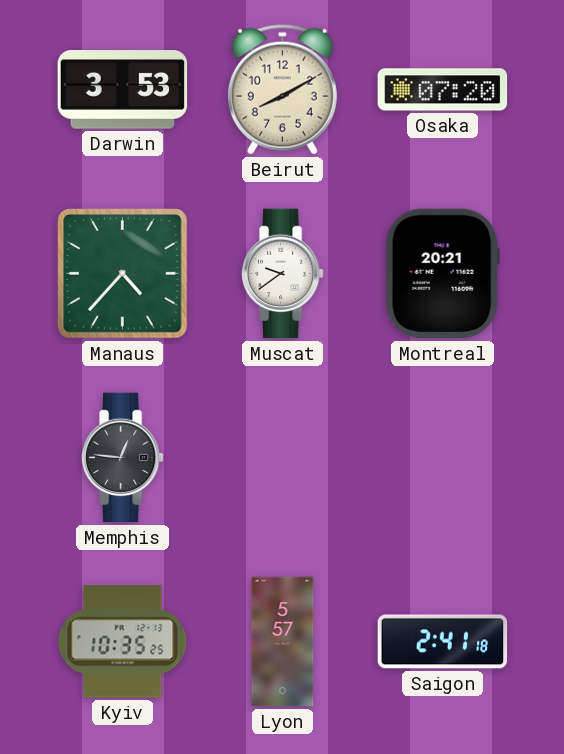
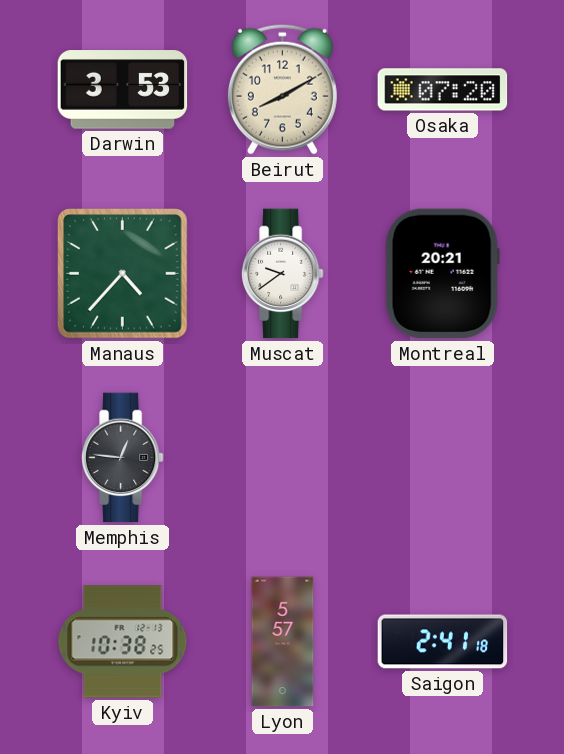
Kyiv: 10:35 -> 10:38 (123, 642)
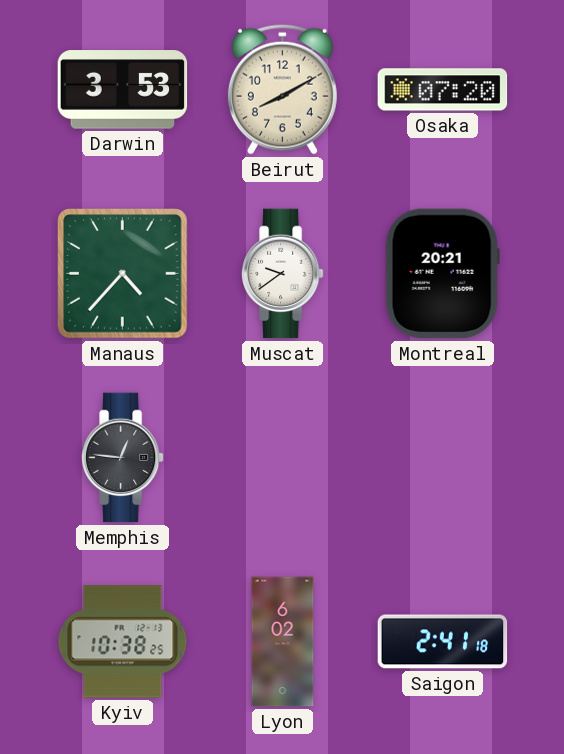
Lyon: 5:57 -> 6:02 (283, 642)
